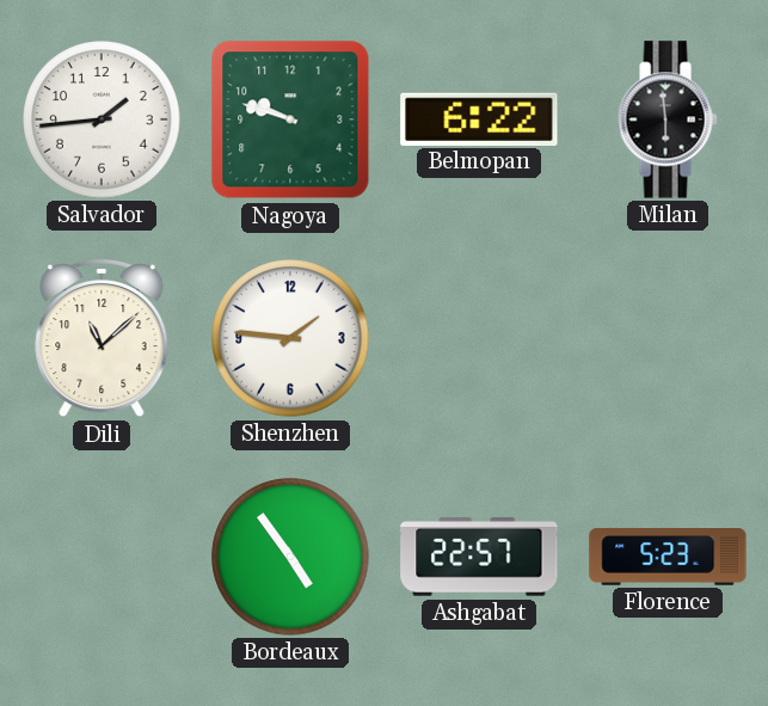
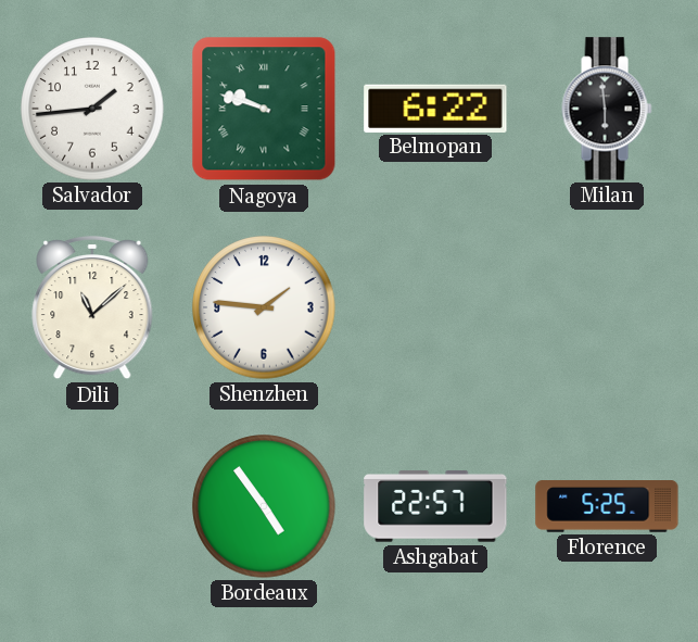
Nagoya numerals: Arabic -> Roman (264, 109)
Florence: 5:23 -> 5:25 (607, 507)
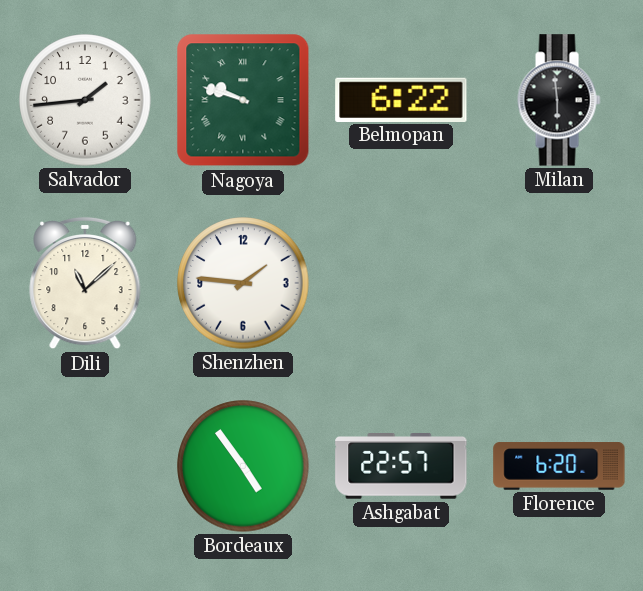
Florence: 5:25 -> 6:20 (559, 467)
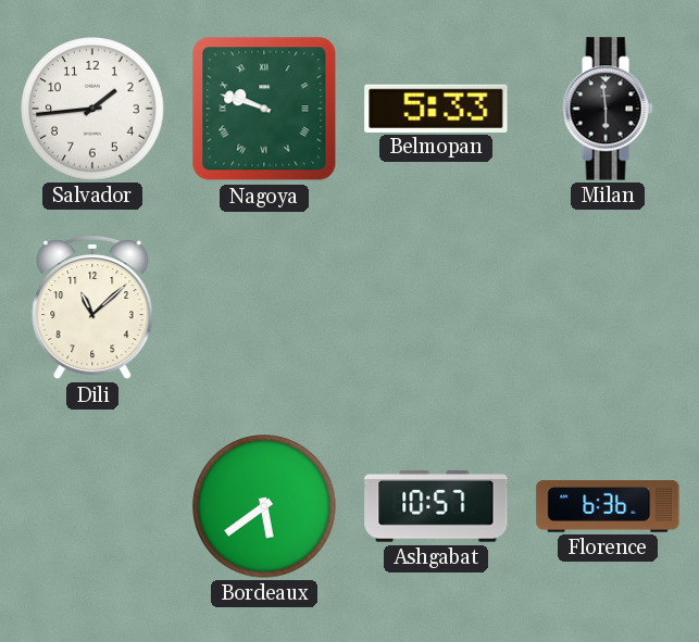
Belmopan: 6:22 -> 5:33 (436, 108)
Shenzhen: 1:46 -> none (243, 283)
Bordeaux: 4:54 -> 5:39 (264, 506)
Ashgabat: 22:57 -> 10:57 (436, 507)
Florence: 6:20 -> 6:36 (608, 507)
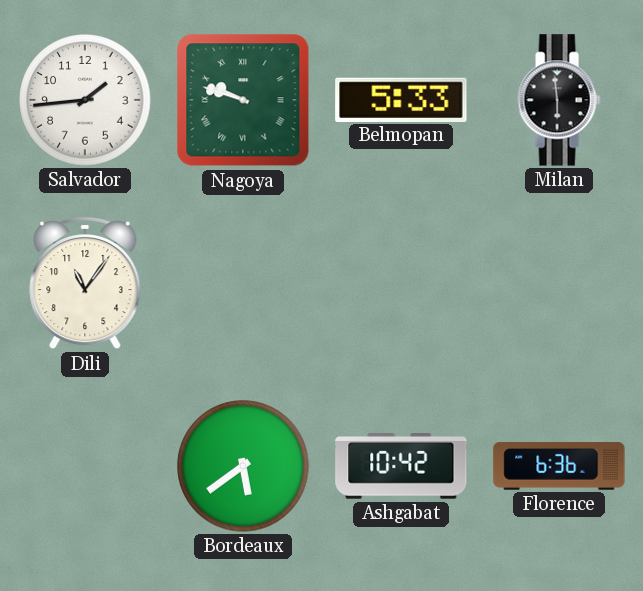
Dili: 11:08 -> 11:06 (85, 283)
Ashgabat: 10:57 -> 10:42 (401, 467)
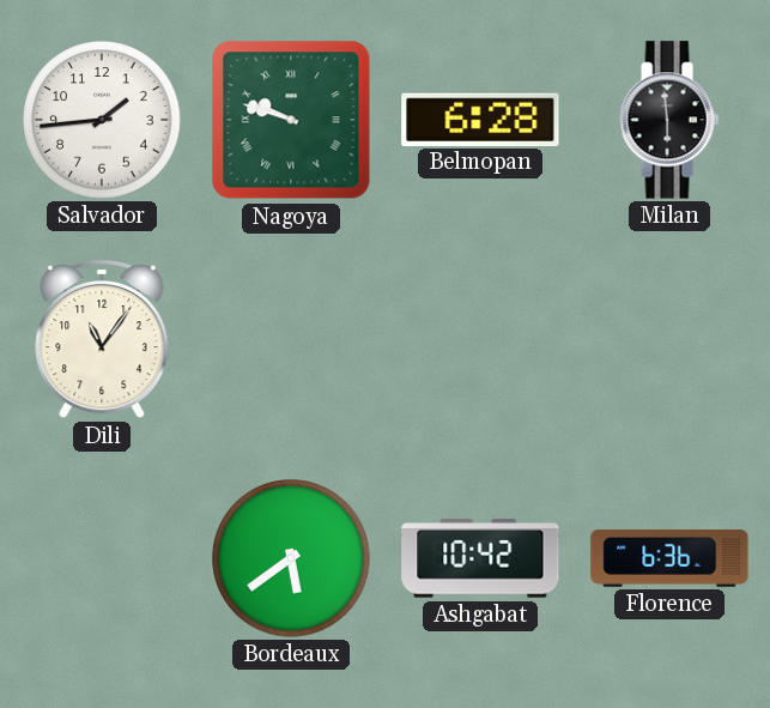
Belmopan: 5:33 -> 6:28 (480, 119)
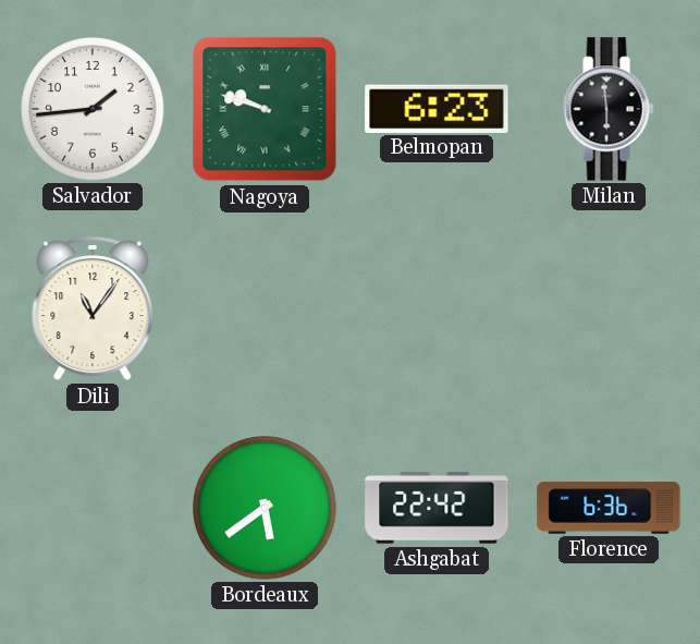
Belmopan: 6:28 -> 6:23 (437, 108)
Ashgabat: 10:42 -> 22:42 (437, 509)
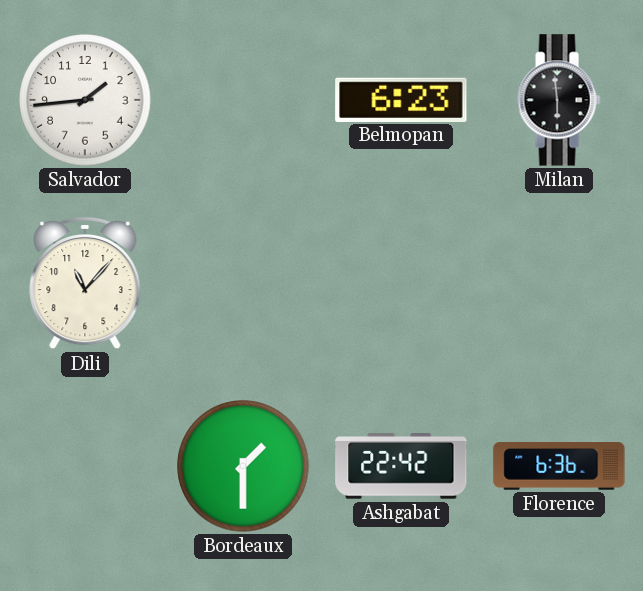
Nagoya: 9:48 -> none (265, 109)
Dili: 11:06 -> 11:07 (85, 283)
Bordeaux: 5:39 -> 1:30 (243, 466)
